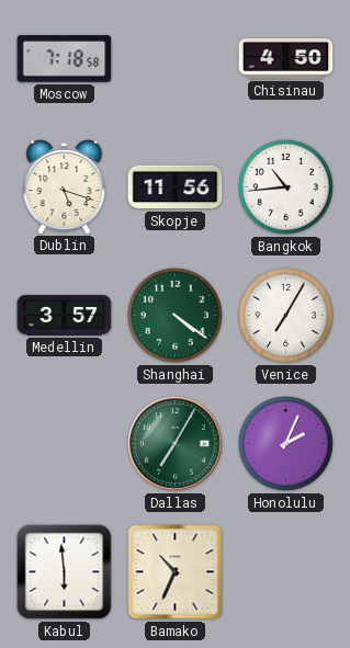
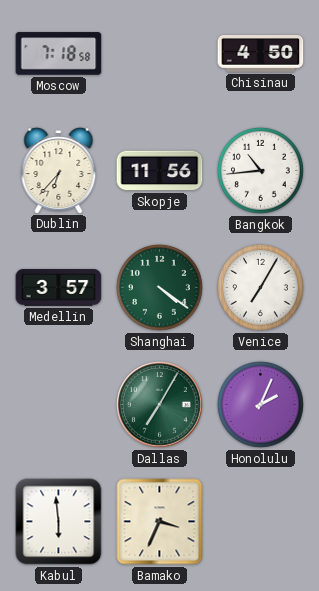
Dublin: 5:18 -> 6:37 (59, 171)
Bamako: 10:34 -> 3:34 (160, 522)
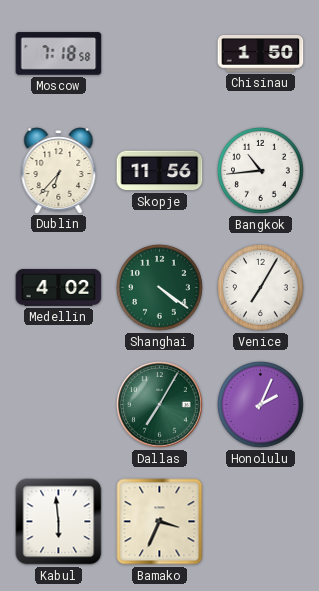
Chisinau: 4:50 -> 1:50 (261, 54)
Medellin: 3:57 -> 4:02 (59, 288)
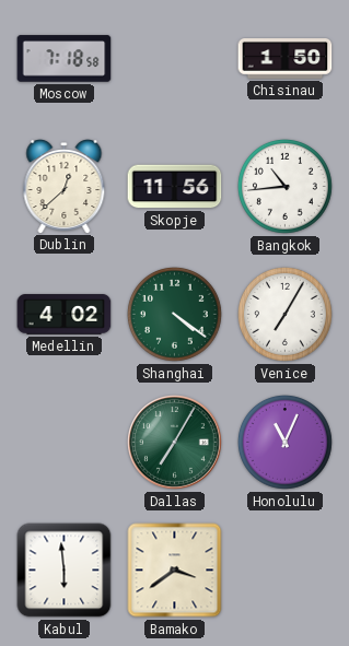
Dublin: 6:37 -> 12:38 (65, 187)
Honolulu: 2:04 -> 11:04 (286, 443)
Bamako: 3:34 -> 3:39 (175, 571)
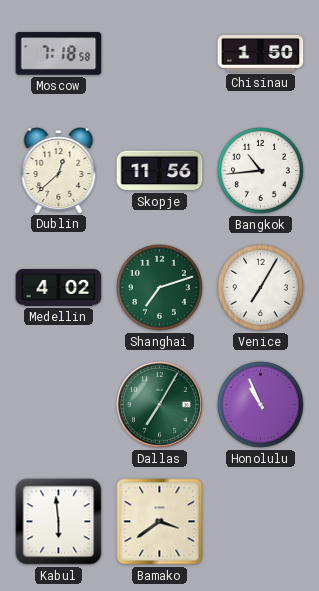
Shanghai: 4:21 -> 7:12 (160, 288)
Honolulu: 11:04 -> 10:56 (261, 405)
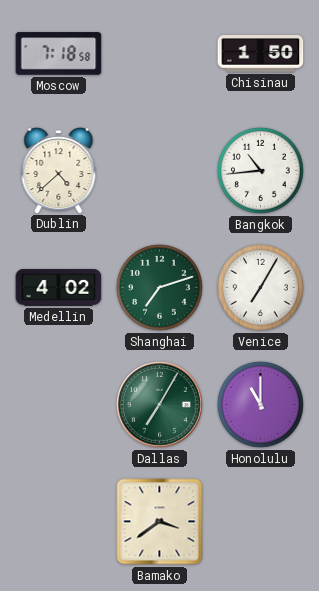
Dublin: 12:38 -> 4:38 (59, 171)
Skopje: 11:56 -> none (160, 171)
Honolulu: 10:56 -> 11:00 (261, 405)
Kabul: 5:59 -> none (59, 522)
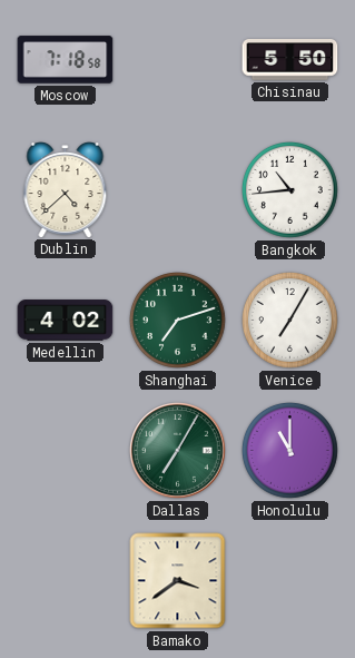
Chisinau: 1:50 -> 5:50 (290, 60)
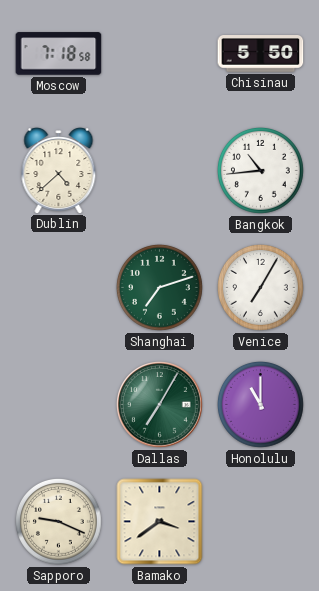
Medellin: 4:02 -> none (66, 321)
Sapporo: none -> 9:19 (59, 522)
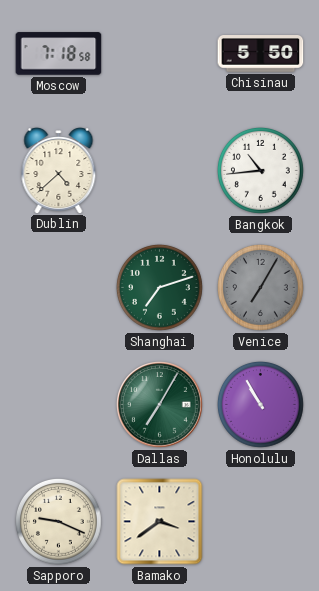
Venice dial: white -> grey (261, 288)
Honolulu: 11:00 -> 10:55 (261, 405)
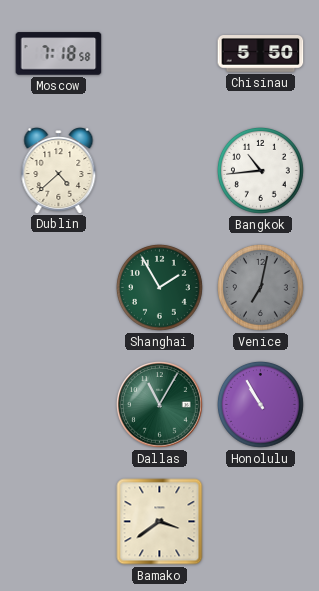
Shanghai: 7:12 -> 1:55 (160, 288)
Venice: 7:05 -> 7:02 (261, 288)
Dallas: 7:05 -> 11:05 (160, 405)
Sapporo: 9:19 -> none (59, 522)
